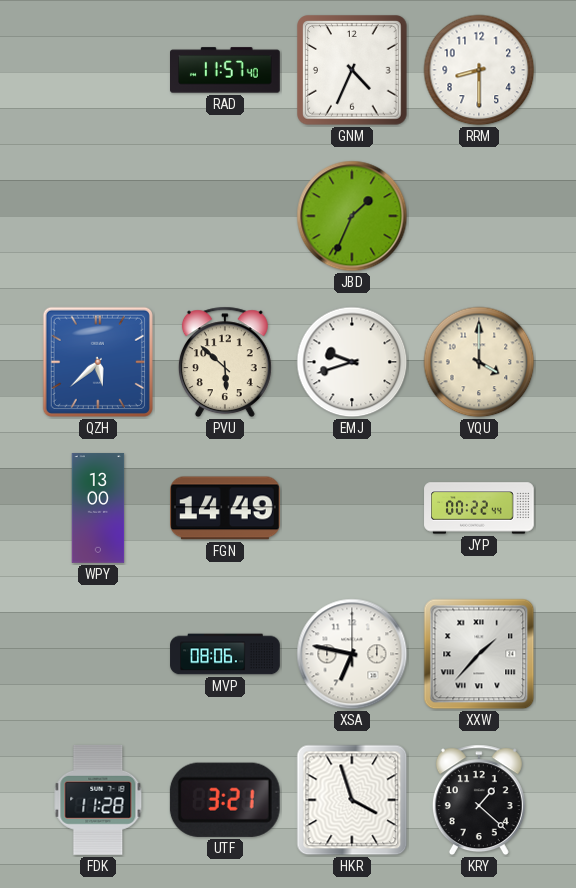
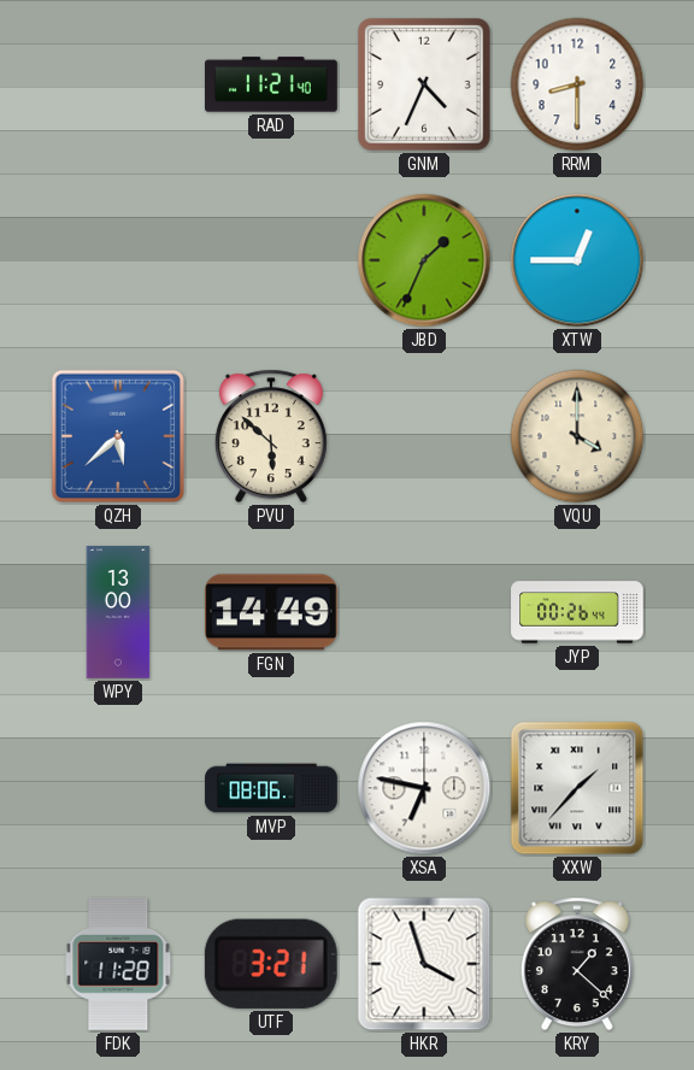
RAD: 11:57 -> 11:21 (272, 84)
XTW: none -> 12:45 (577, 260)
EMJ: 9:42 -> none (352, 362)
JYP: 00:22 -> 00:26 (577, 612)
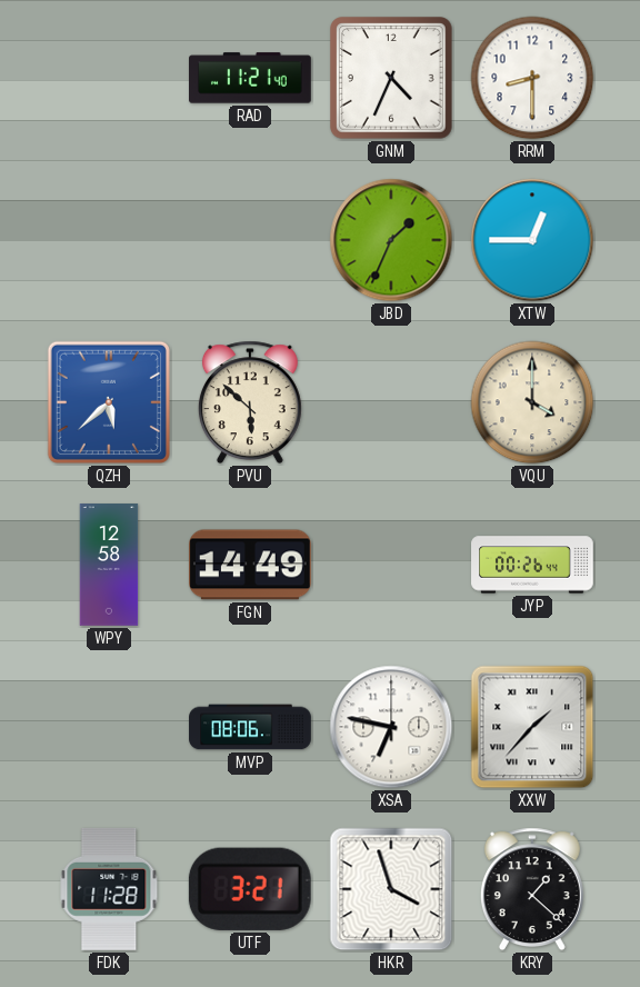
WPY: 13:00 -> 12:58 (109, 565)
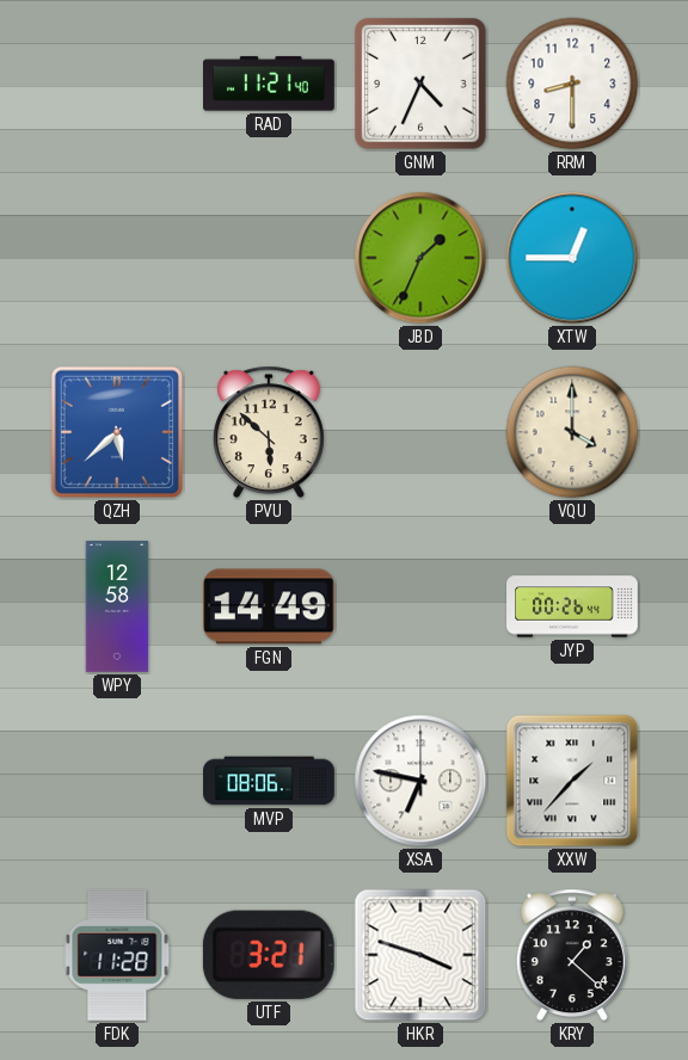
HKR: 3:57 -> 3:48 (420, 955)
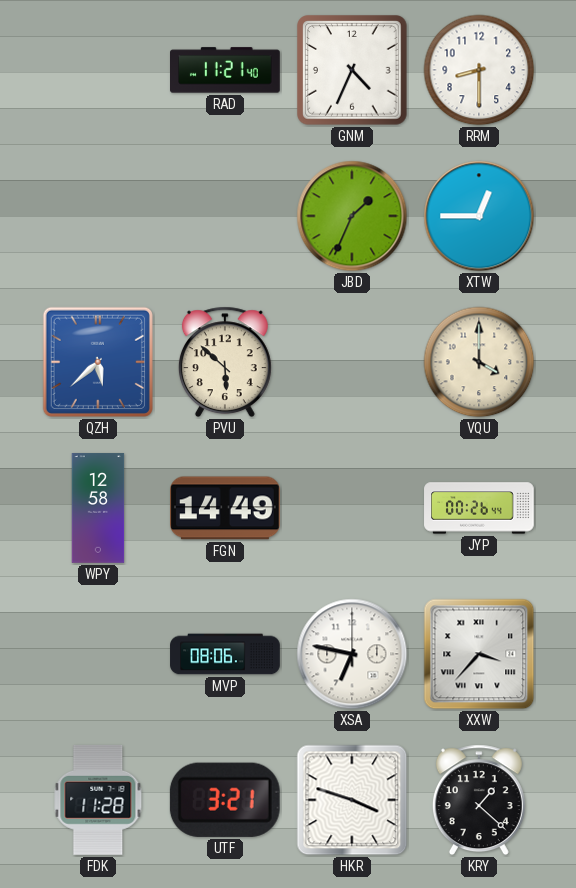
XXW: 1:37 -> 3:37 (479, 654)
